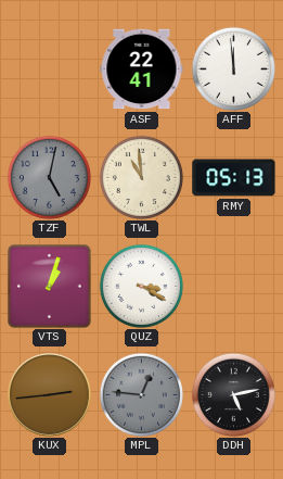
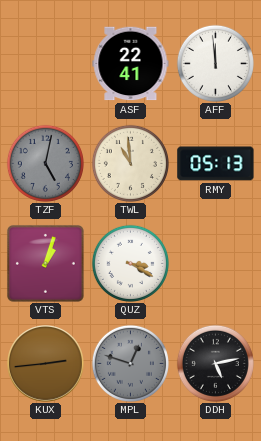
MPL: 12:46 -> 12:48 (130, 363)
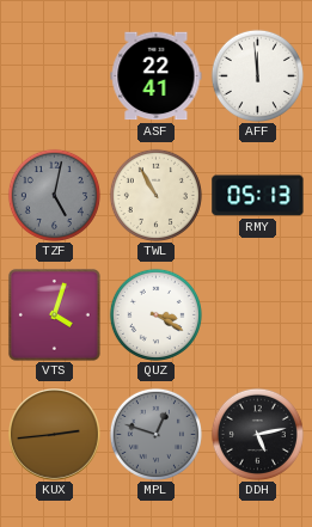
TWL: 10:59 -> 10:55 (155, 195)
VTS: 1:03 -> 4:03 (54, 314)
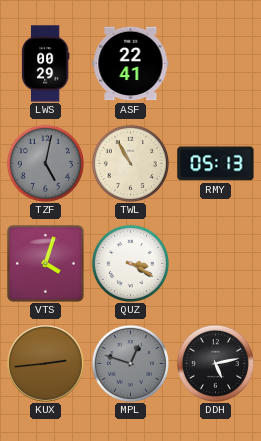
LWS: none -> 00:29 (45, 64)
AFF: 11:59 -> none (257, 75)
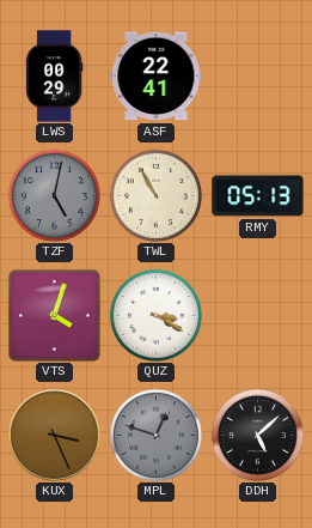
KUX: 2:44 -> 3:26 (55, 436)
DDH: 5:13 -> 5:08 (257, 435)
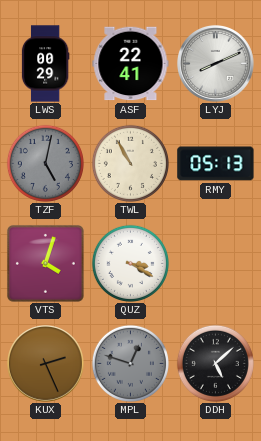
LYJ: none -> 8:11 (216, 64)
KUX: 3:26 -> 2:26 (46, 364)
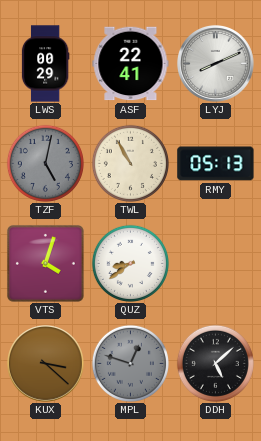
QUZ: 3:20 -> 8:39 (130, 263)
KUX: 2:26 -> 3:22 (46, 364)
